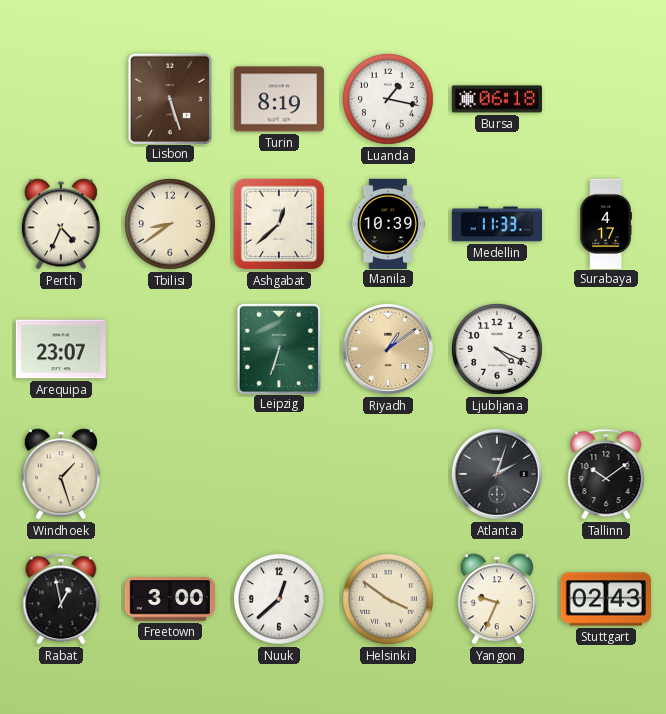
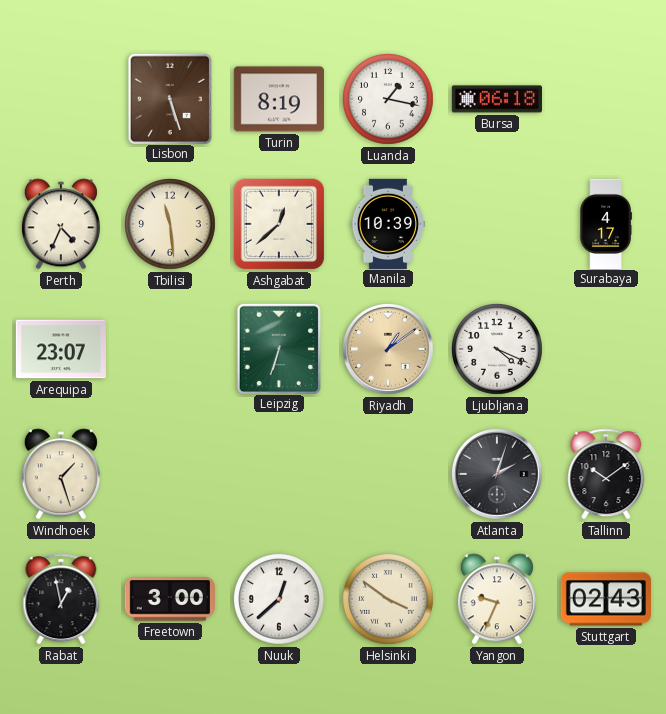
Tbilisi: 8:39 -> 11:29 (171, 225)
Medellin: 11:33 -> none (496, 224)
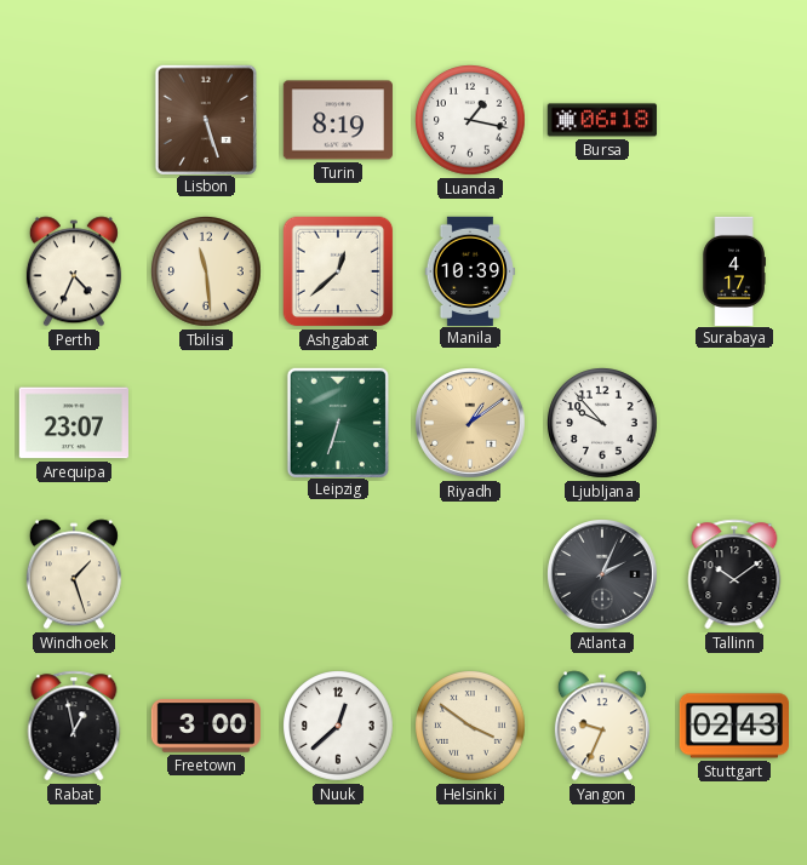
Ljubljana: 4:19 -> 9:53 (603, 424)
Atlanta: 2:03 -> 2:04 (603, 575)
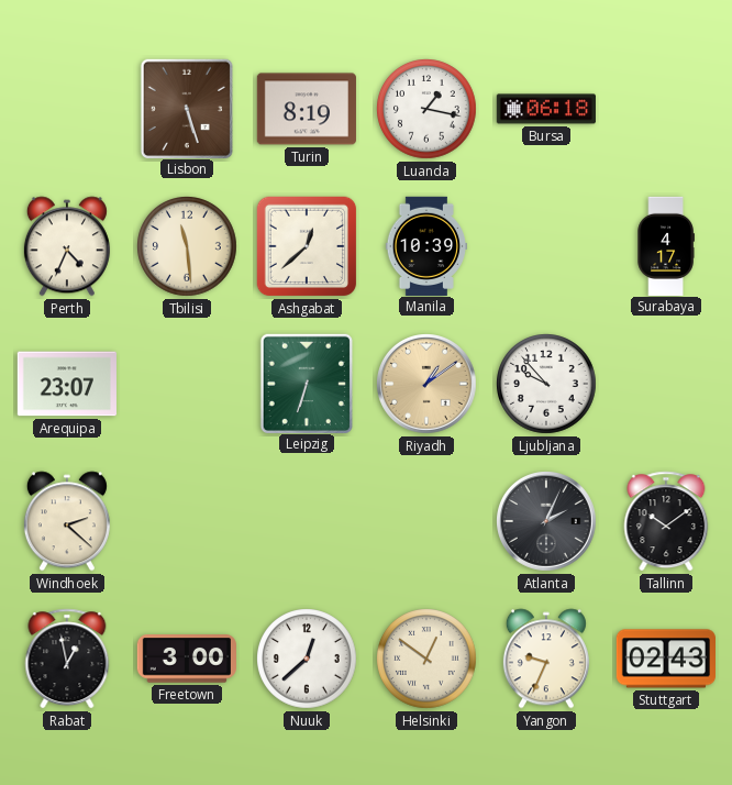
Windhoek: 1:27 -> 2:22 (67, 521)
Helsinki: 3:51 -> 12:51 (428, 660)
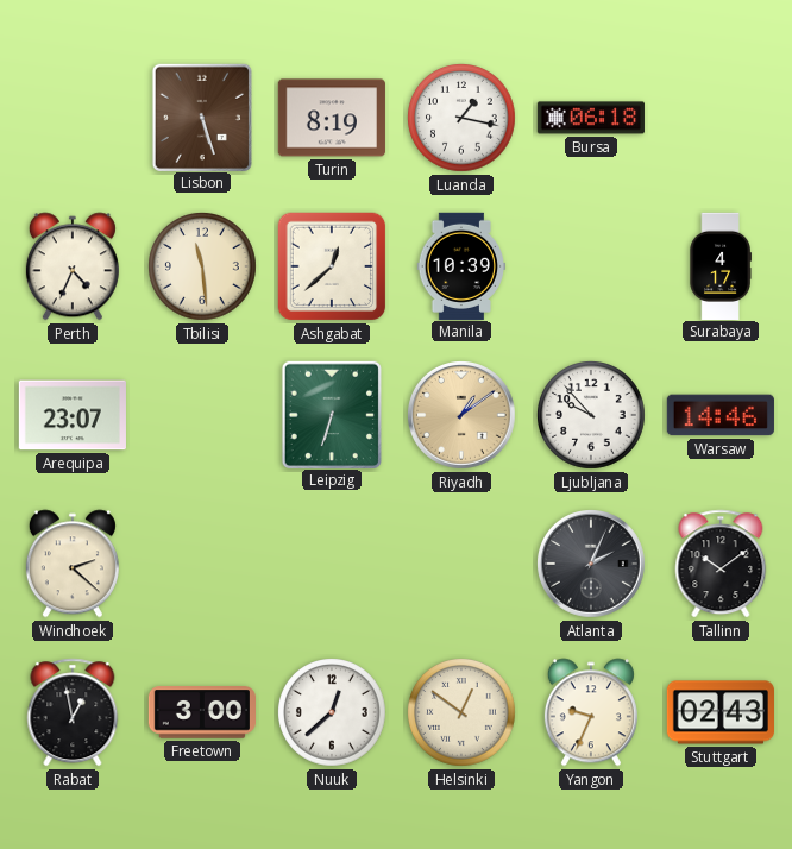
Warsaw: none -> 14:46 (721, 415)
